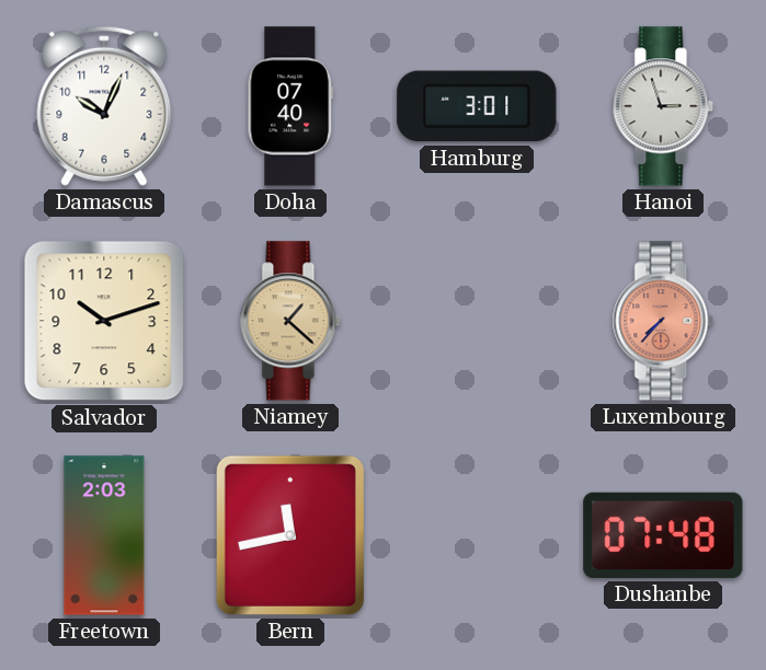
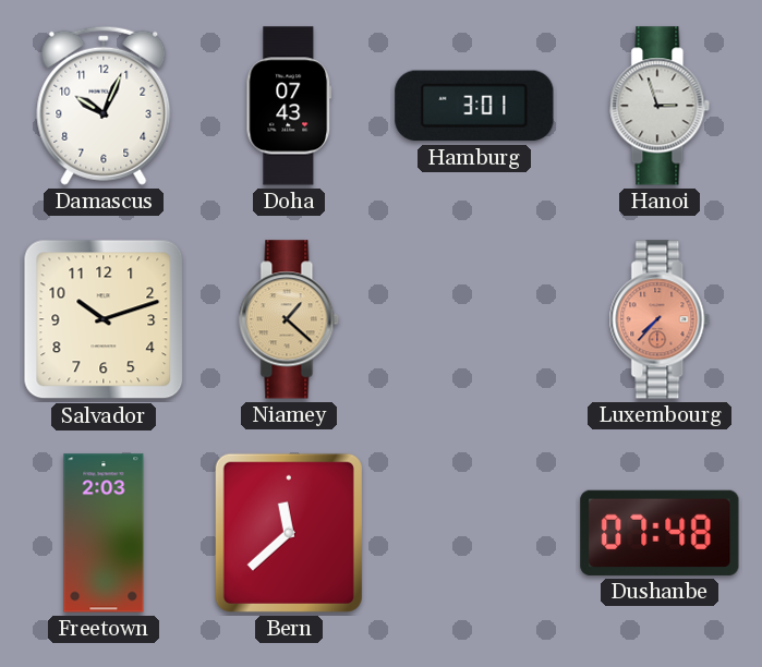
Doha: 07:40 -> 07:43 (289, 106)
Bern: 11:43 -> 11:38 (289, 533)
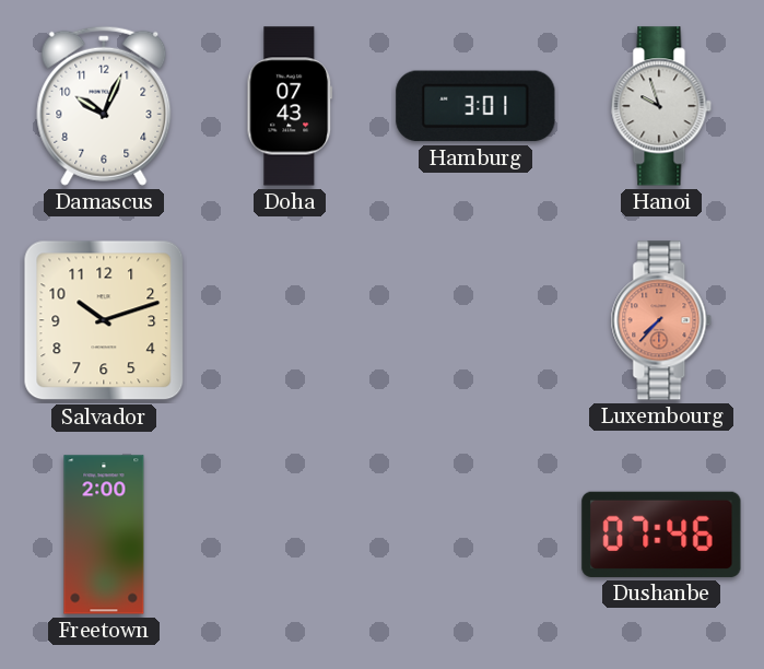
Hanoi: 2:57 -> 9:57 (661, 106)
Niamey: 1:22 -> none (289, 319)
Freetown: 2:03 -> 2:00 (104, 535)
Bern: 11:38 -> none (289, 533)
Dushanbe: 07:48 -> 07:46 (661, 535)
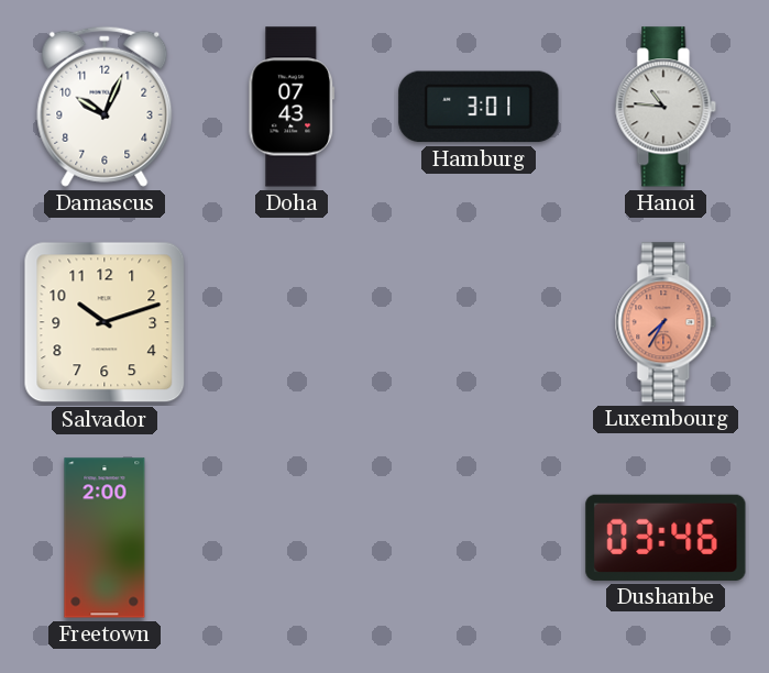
Hanoi: 9:57 -> 10:46 (666, 107)
Luxembourg: 7:37 -> 7:35 (666, 322)
Dushanbe: 07:46 -> 03:46 (666, 538)
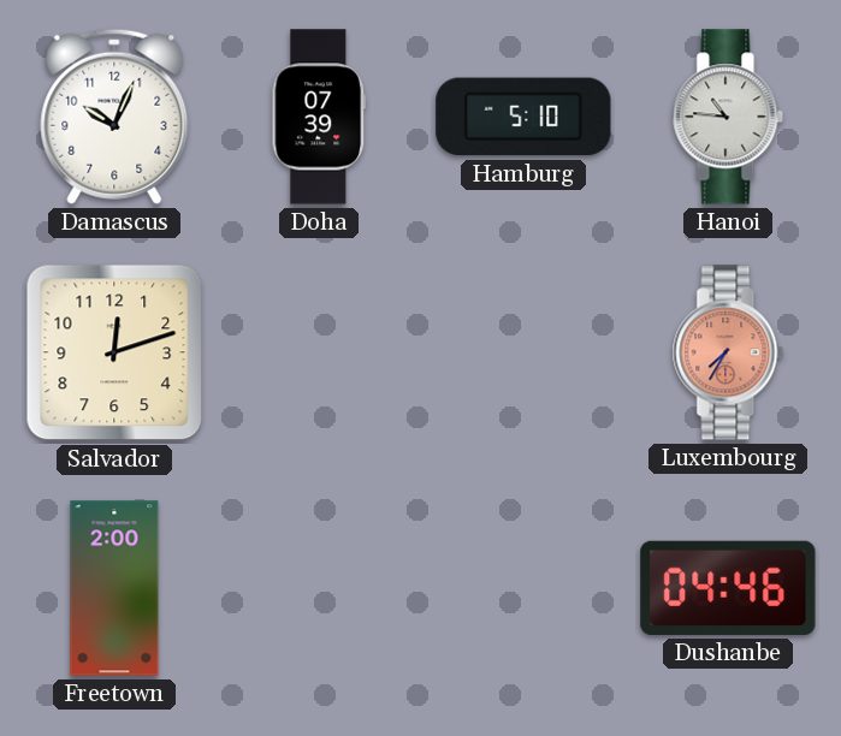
Doha: 07:43 -> 07:39 (319, 117)
Hamburg: 3:01 -> 5:10 (523, 117)
Salvador: 10:12 -> 12:12 (114, 352)
Dushanbe: 03:46 -> 04:46 (728, 588)
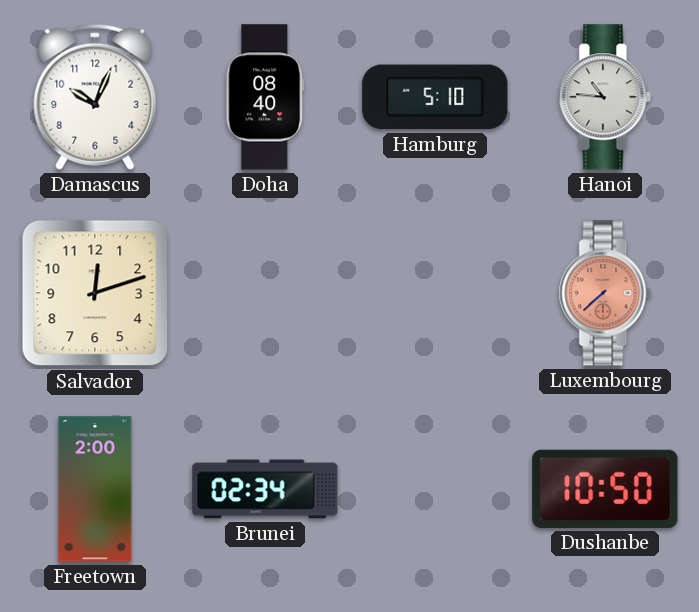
Doha: 07:39 -> 08:40 (265, 97)
Luxembourg: 7:35 -> 7:38 (605, 293)
Brunei: none -> 02:34 (265, 489)
Dushanbe: 04:46 -> 10:50 (605, 489)
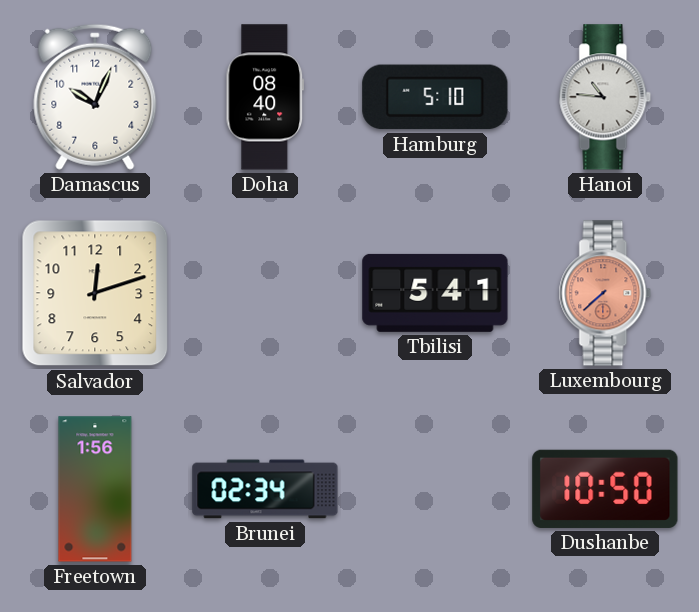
Tbilisi: none -> 5:41 (435, 293)
Freetown: 2:00 -> 1:56 (95, 489)
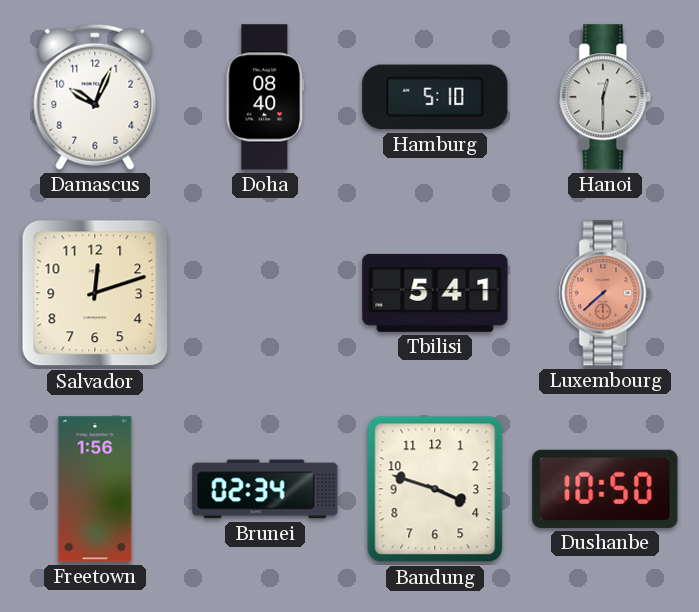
Hanoi: 10:46 -> 12:30 (605, 97)
Bandung: none -> 3:48 (435, 489)
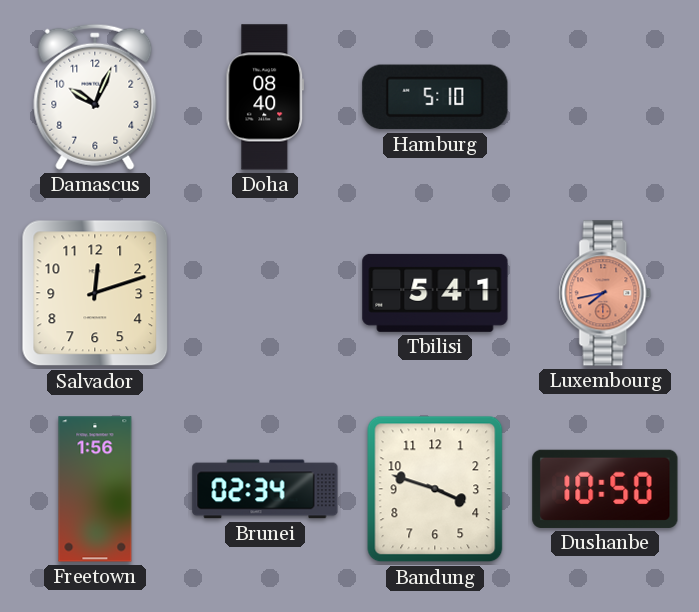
Hanoi: 12:30 -> none (605, 97)
Luxembourg: 7:38 -> 7:43 (605, 293)
